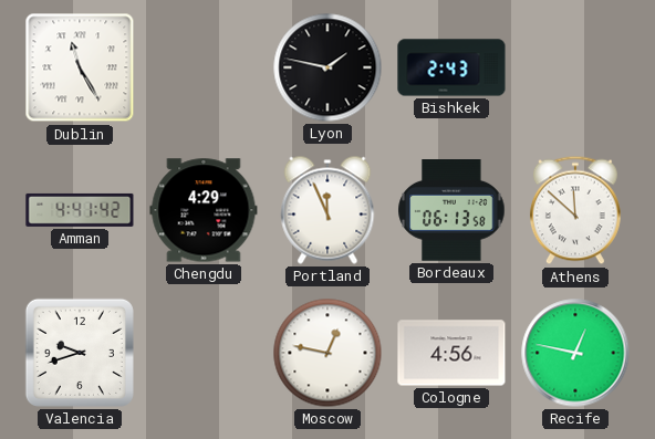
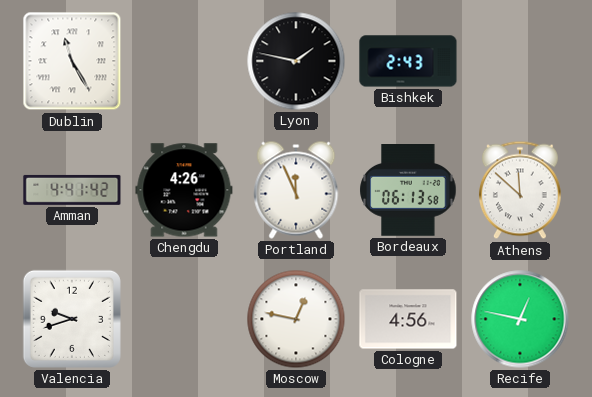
Chengdu: 4:29 -> 4:26 (184, 190)
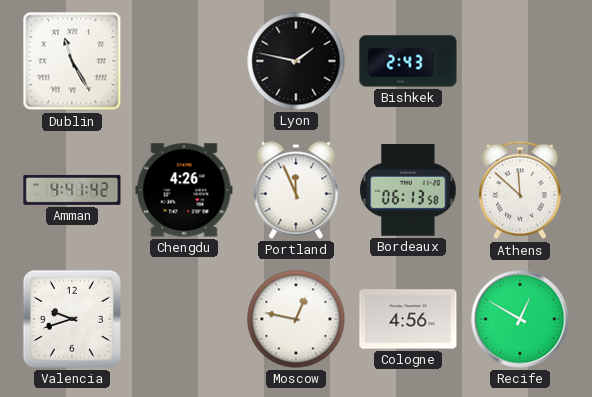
Recife: 12:47 -> 12:50 (520, 319)
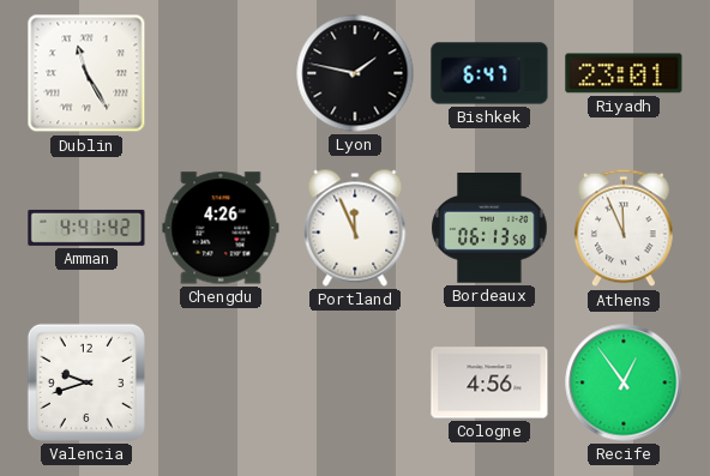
Bishkek: 2:43 -> 6:47 (489, 73)
Riyadh: none -> 23:01 (624, 73)
Athens: 11:52 -> 11:56 (624, 228)
Moscow: 12:47 -> none (296, 319)
Recife: 12:50 -> 12:54 (624, 382)
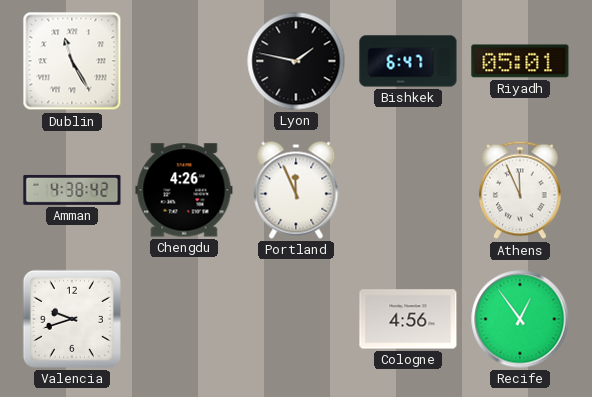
Riyadh: 23:01 -> 05:01 (520, 61)
Amman: 4:41 -> 4:38 (72, 190)
Bordeaux: 06:13 -> none (489, 229)
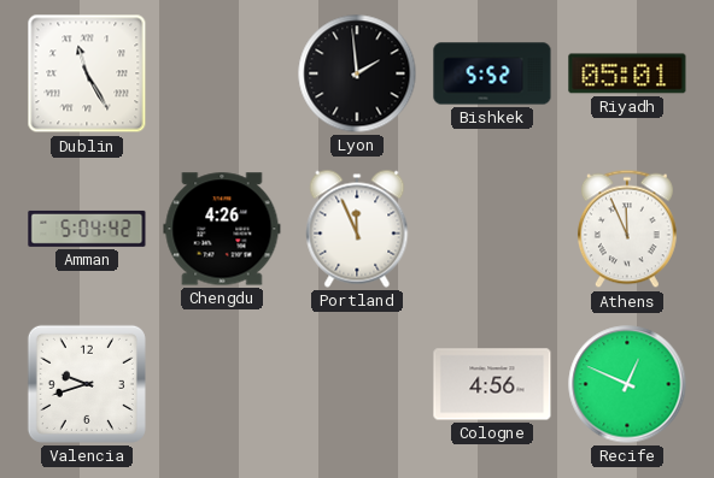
Lyon: 1:47 -> 1:59 (357, 73)
Bishkek: 6:47 -> 5:52 (492, 73)
Amman: 4:38 -> 5:04 (87, 229)
Recife: 12:54 -> 12:49 (627, 384)
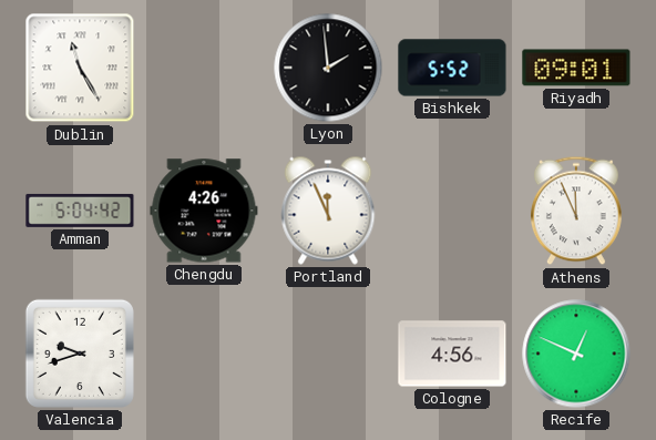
Riyadh: 05:01 -> 09:01 (576, 68)
